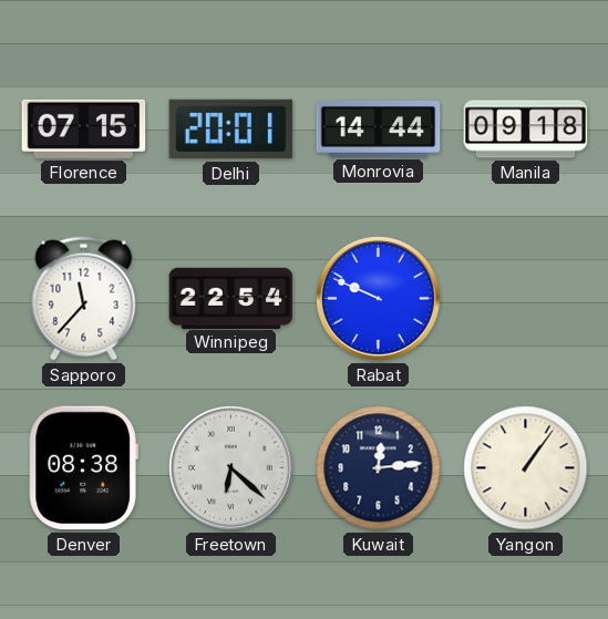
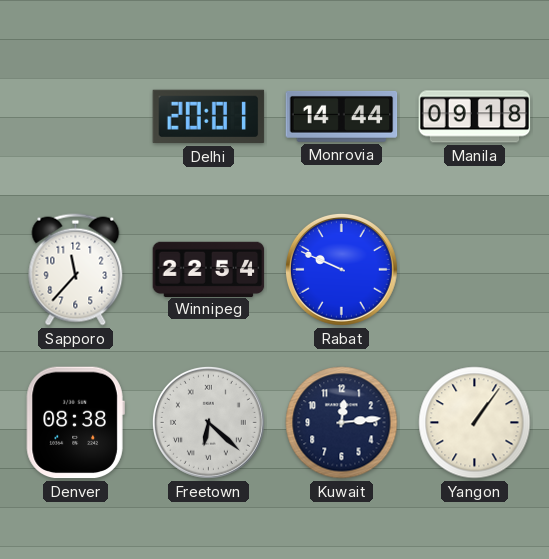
Florence: 07:15 -> none (84, 128)
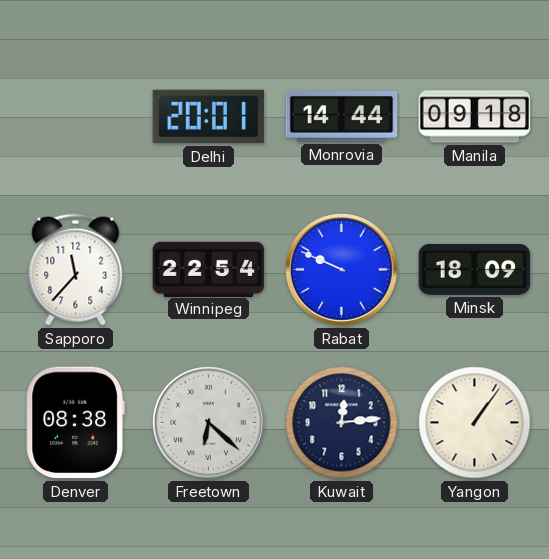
Minsk: none -> 18:09 (475, 269)
